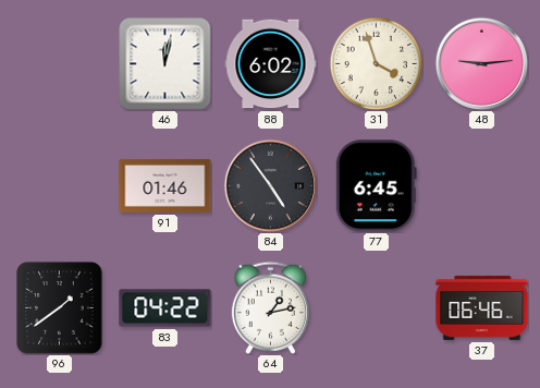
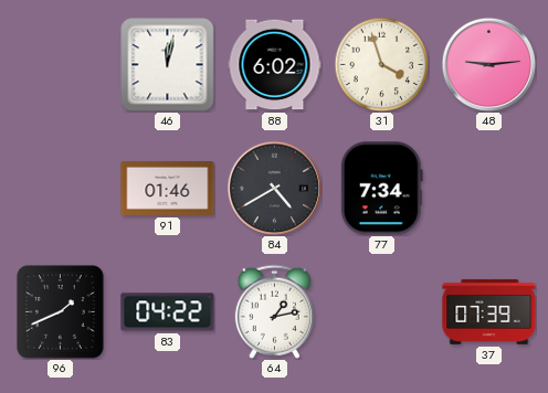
84: 4:54 -> 4:40 (274, 188)
77: 6:45 -> 7:34 (381, 189)
96: 1:39 -> 1:41 (61, 312)
37: 06:46 -> 07:39 (489, 311)
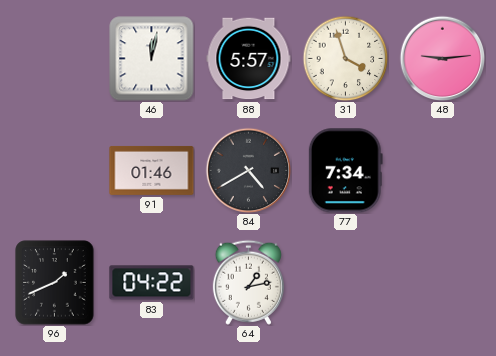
88: 6:02 -> 5:57 (249, 59)
37: 07:39 -> none (489, 311)
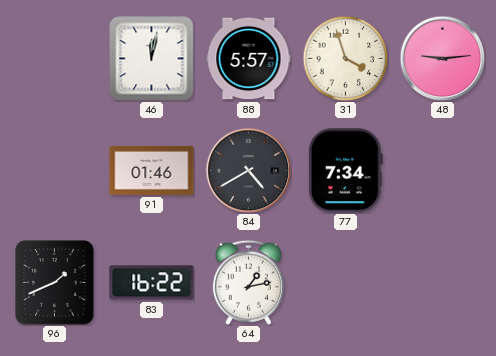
83: 04:22 -> 16:22 (152, 283)
